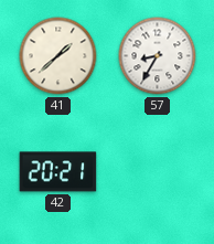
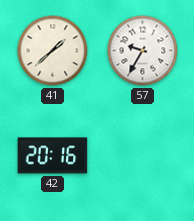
57: 8:35 -> 9:35 (143, 51)
42: 20:21 -> 20:16 (53, 156)
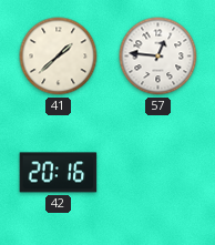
57: 9:35 -> 12:46 (158, 57)
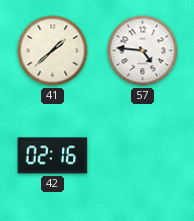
57: 12:46 -> 4:46 (143, 51)
42: 20:16 -> 02:16 (53, 156)
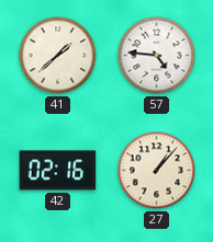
27: none -> 1:07 (157, 171)
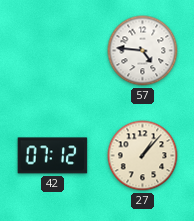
41: 1:38 -> none (58, 56)
42: 02:16 -> 07:12 (53, 156)
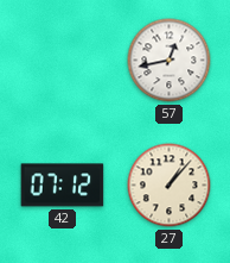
57: 4:46 -> 12:43 (170, 61)
